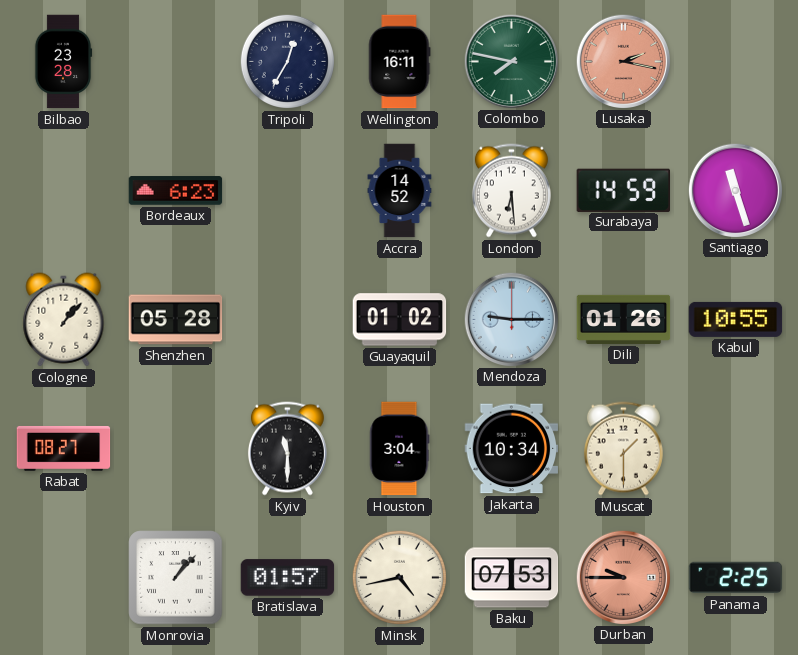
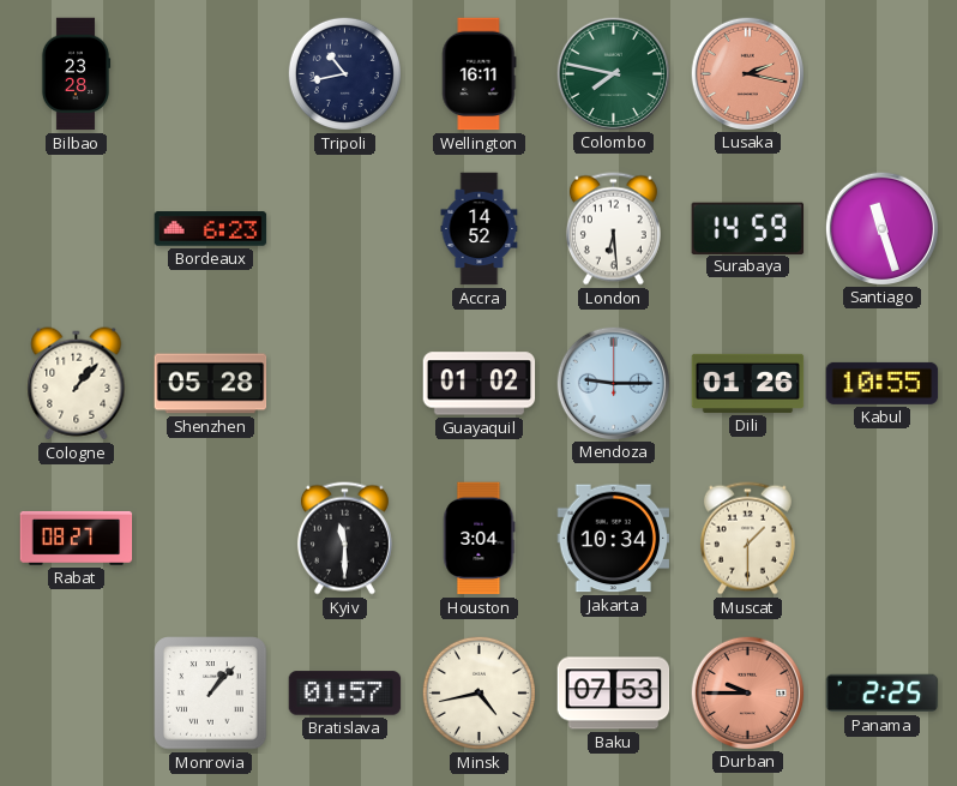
Tripoli: 12:35 -> 10:43 (344, 73)
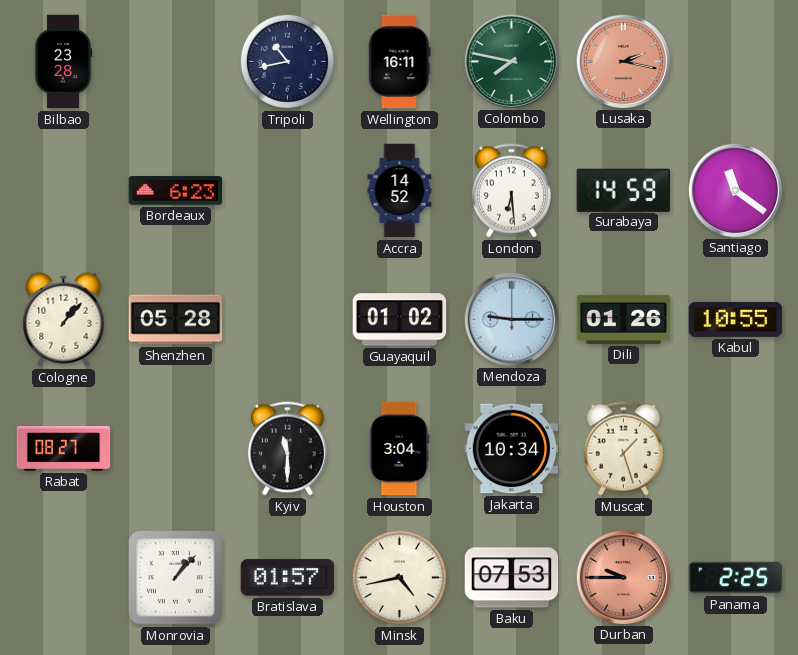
Santiago: 11:27 -> 11:21 (735, 190)
Muscat: 1:30 -> 1:27 (623, 449)
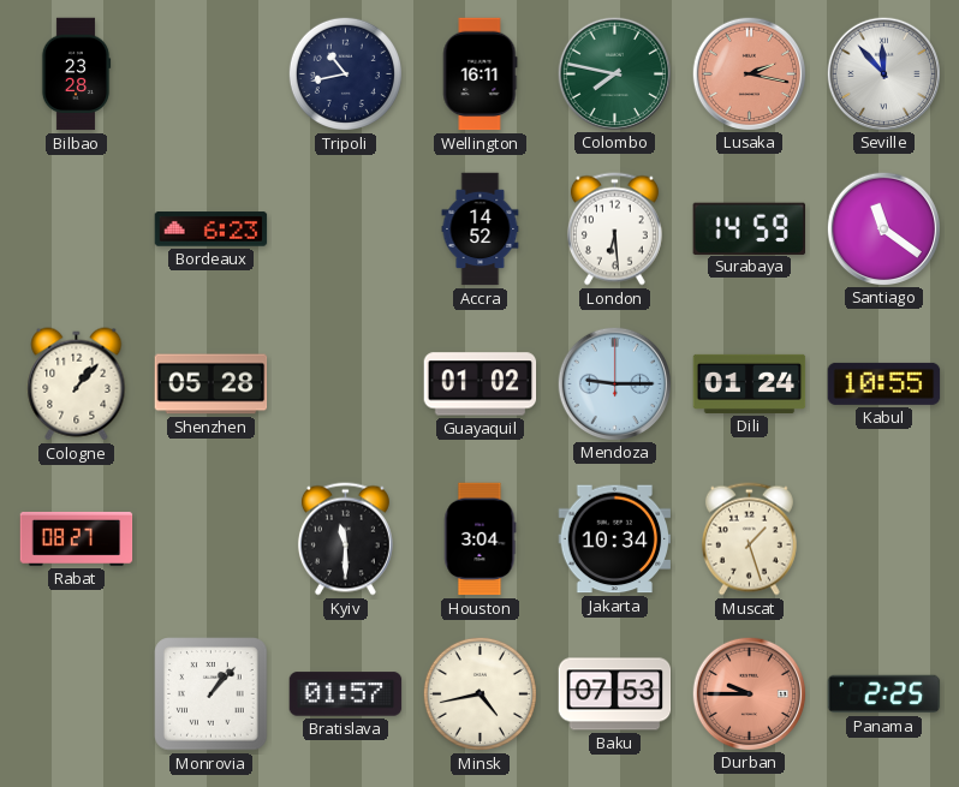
Seville: none -> 11:53 (883, 73)
Dili: 01:26 -> 01:24 (750, 383)
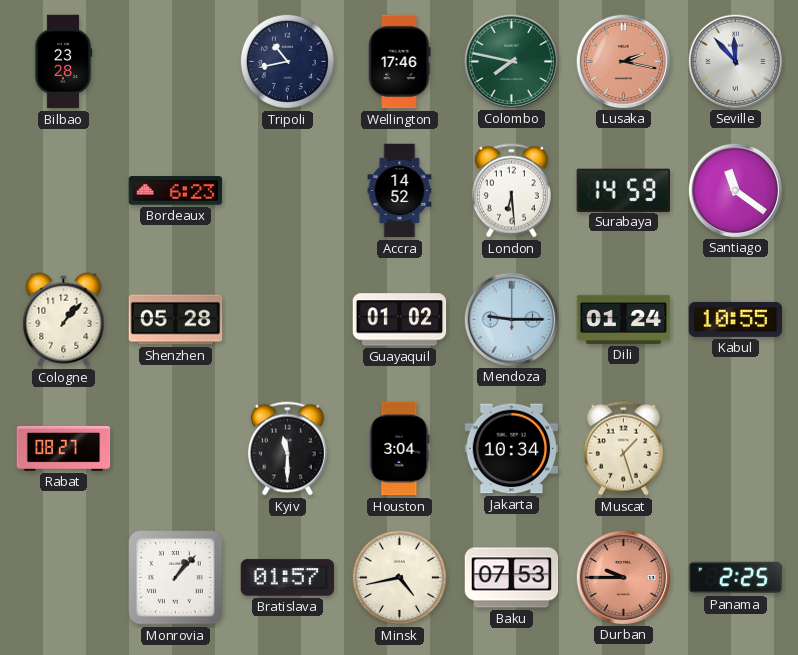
Wellington: 16:11 -> 17:46 (399, 62)
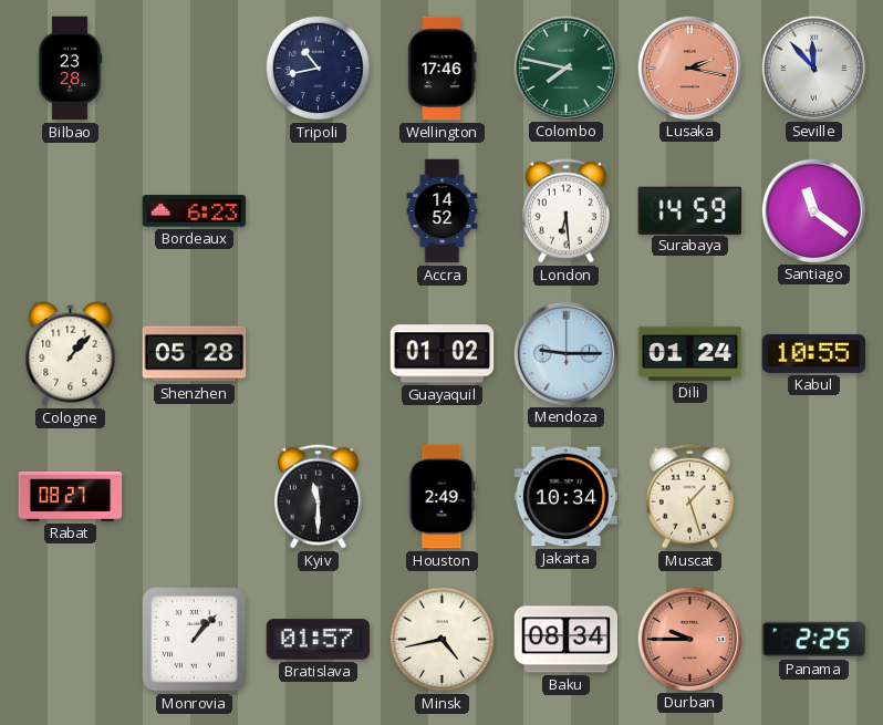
Houston: 3:04 -> 2:49 (443, 497)
Baku: 07:53 -> 08:34 (567, 640)
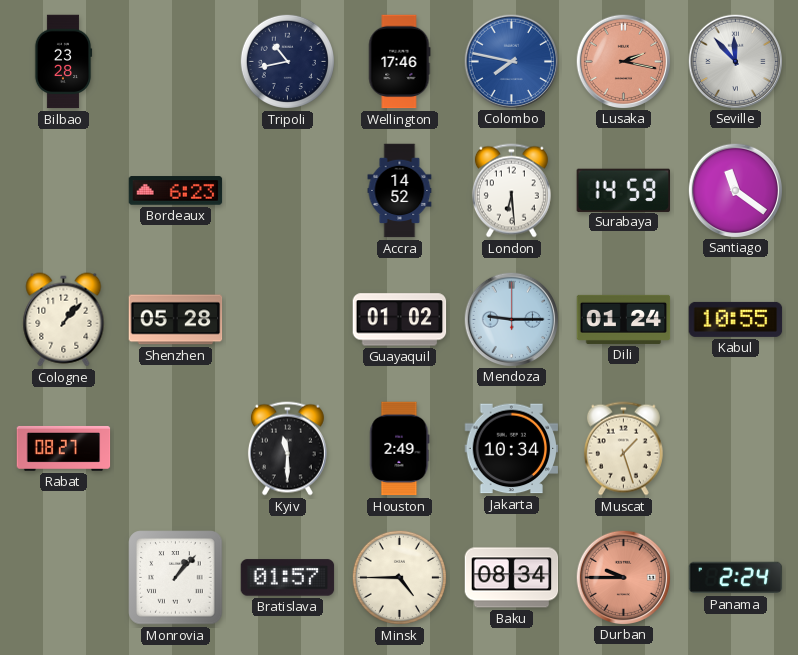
Colombo dial: green -> blue (511, 61)
Minsk: 4:43 -> 4:45 (399, 577)
Panama: 2:25 -> 2:24 (736, 578)
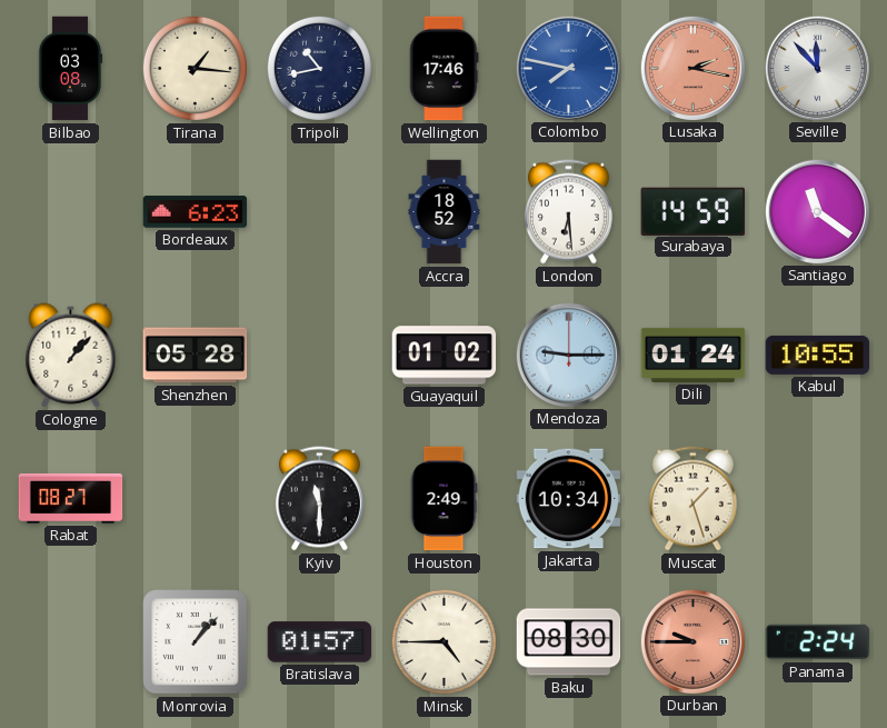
Bilbao: 23:28 -> 03:08 (70, 69)
Tirana: none -> 1:16 (195, 68)
Accra: 14:52 -> 18:52 (445, 212)
Baku: 08:34 -> 08:30 (569, 642)
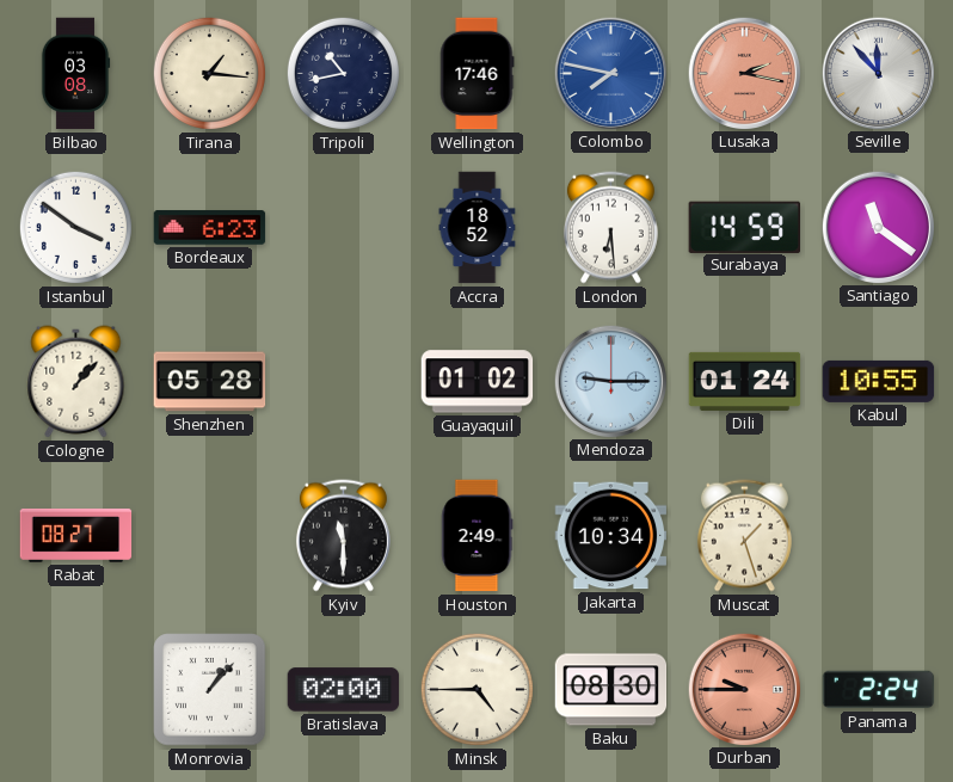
Istanbul: none -> 3:51 (75, 227)
Bratislava: 01:57 -> 02:00 (344, 690)
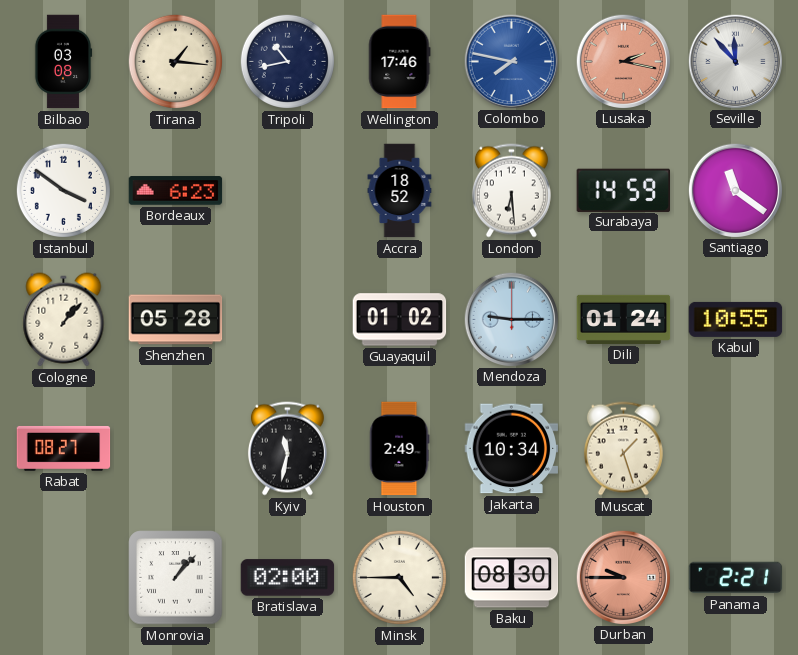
Kyiv: 11:30 -> 11:32 (287, 449)
Panama: 2:24 -> 2:21 (736, 578)
